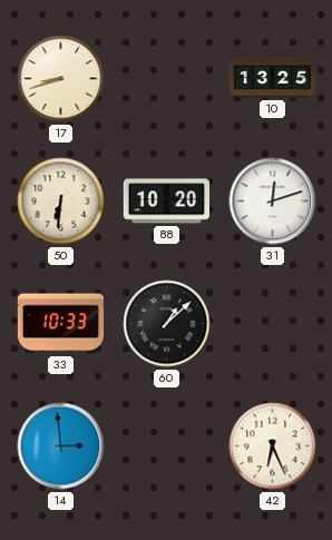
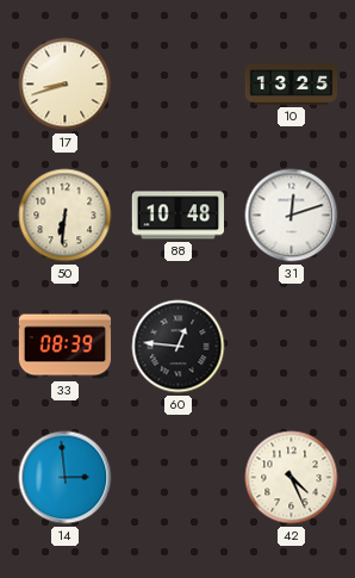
88: 10:20 -> 10:48 (177, 216)
33: 10:33 -> 08:39 (66, 347)
60: 1:08 -> 12:46 (179, 347)
42: 6:26 -> 4:26 (292, 478)
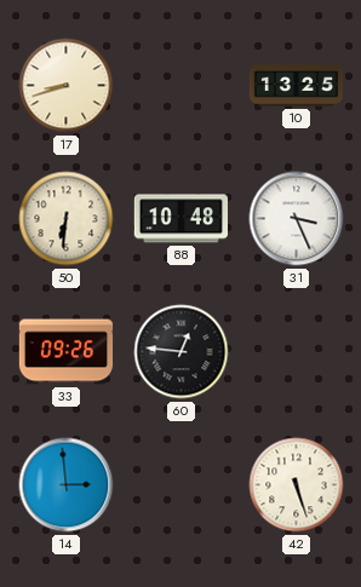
31: 12:12 -> 3:26 (297, 219)
33: 08:39 -> 09:26 (67, 352)
42: 4:26 -> 5:27 (297, 485)
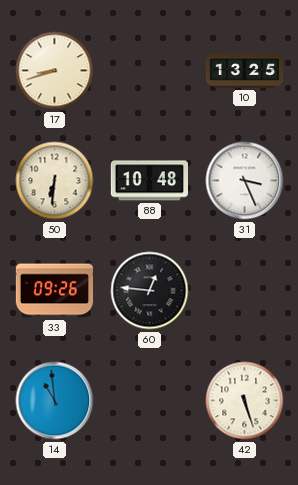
14: 2:59 -> 10:59 (55, 401)
